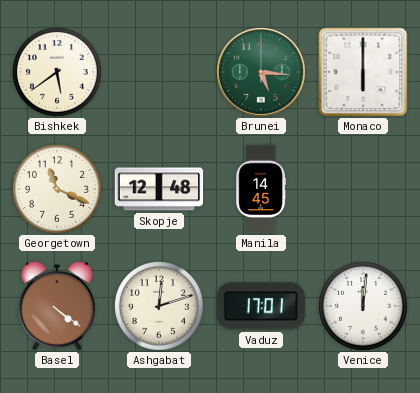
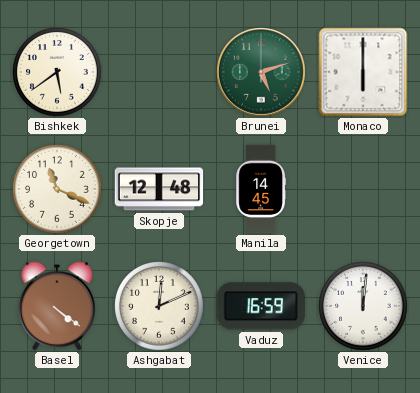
Brunei: 5:16 -> 5:12 (261, 72)
Ashgabat: 12:12 -> 12:11 (159, 306)
Vaduz: 17:01 -> 16:59 (260, 306)
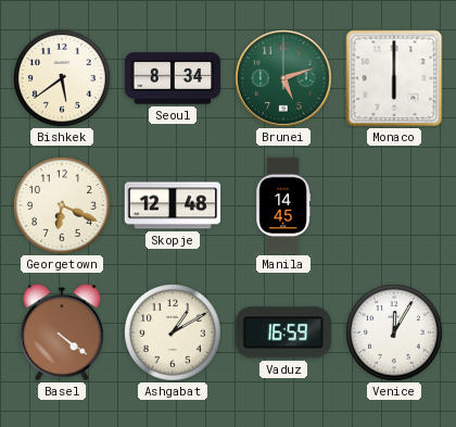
Seoul: none -> 8:34 (173, 78)
Georgetown: 11:19 -> 6:19 (62, 205)
Ashgabat: 12:11 -> 1:10 (173, 332)
Venice: 12:01 -> 12:05 (394, 332)
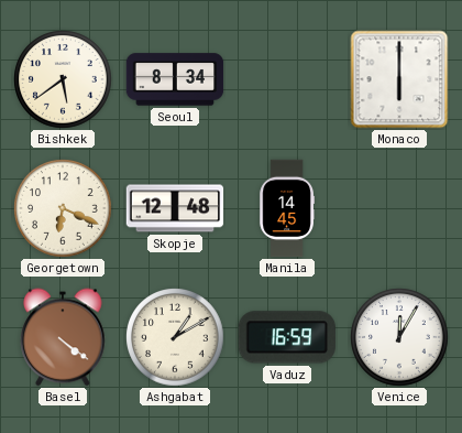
Brunei: 5:12 -> none (283, 78)
